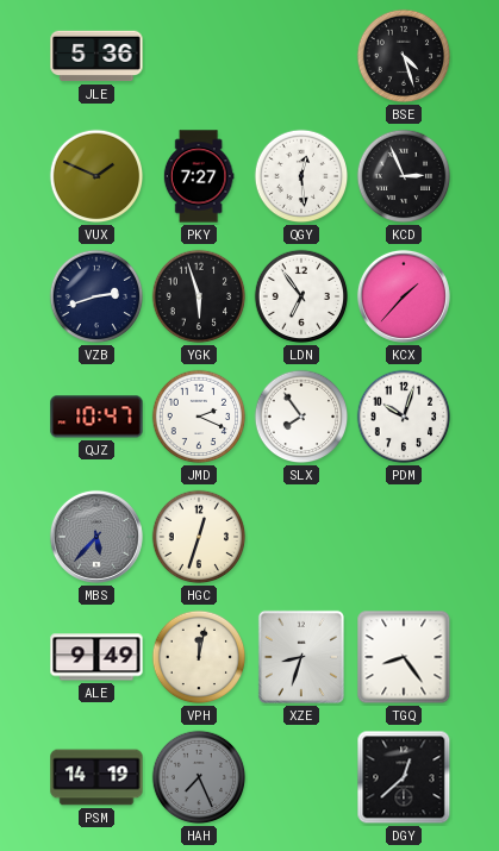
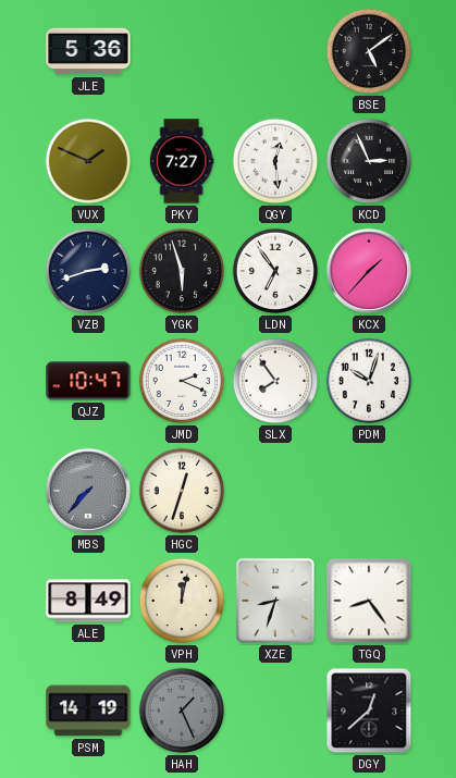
BSE: 4:27 -> 5:09 (369, 51)
MBS: 5:37 -> 7:37 (88, 491)
ALE: 9:49 -> 8:49 (88, 601)
HAH: 7:26 -> 1:26 (182, 711)
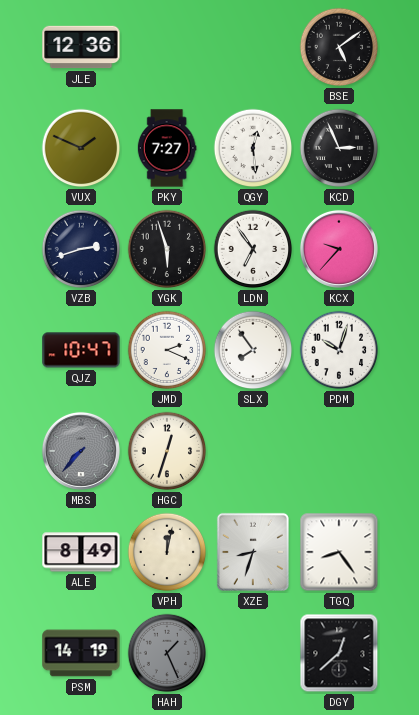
JLE: 5:36 -> 12:36 (81, 47)
KCX: 1:37 -> 9:37 (339, 249)
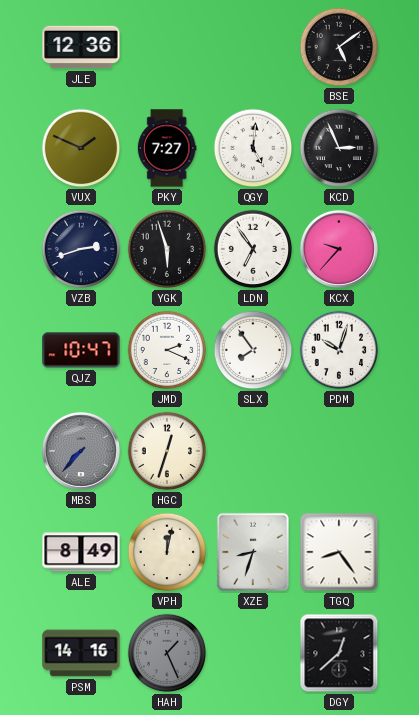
QGY: 12:29 -> 5:01 (253, 148)
PSM: 14:19 -> 14:16 (81, 653)
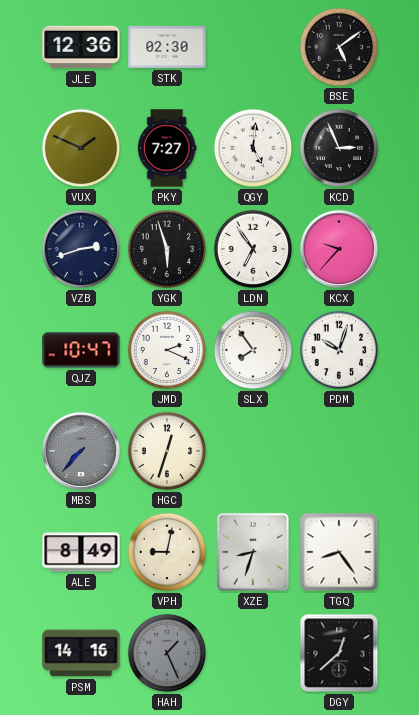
STK: none -> 02:30 (167, 47)
VPH: 12:02 -> 9:02 (167, 552)
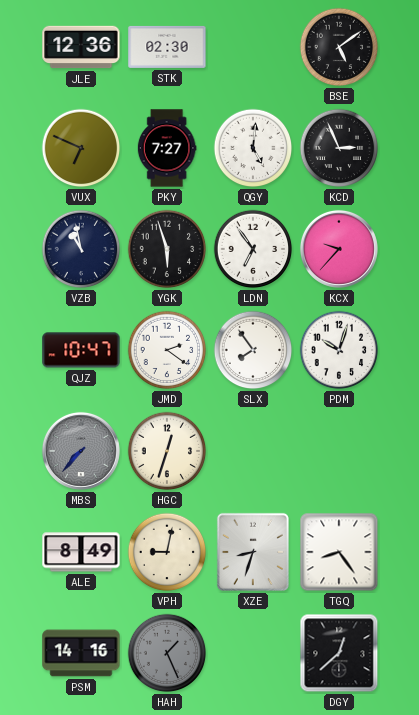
VUX: 1:49 -> 6:49 (81, 148)
VZB: 2:42 -> 10:58 (81, 249)
JMD: 2:19 -> 2:21 (167, 350)
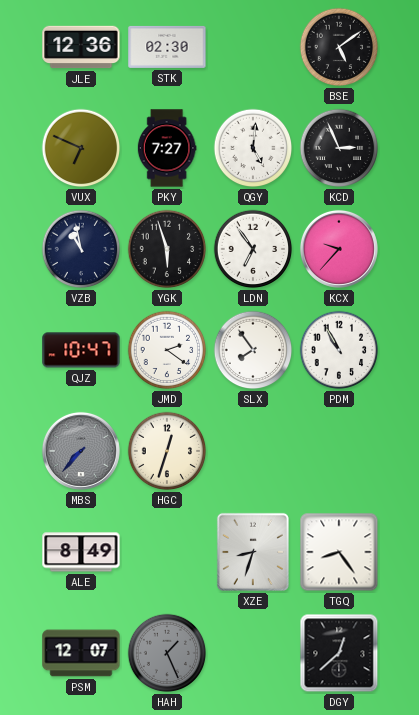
PDM: 10:03 -> 10:55 (339, 350)
VPH: 9:02 -> none (167, 552)
PSM: 14:16 -> 12:07 (81, 653)
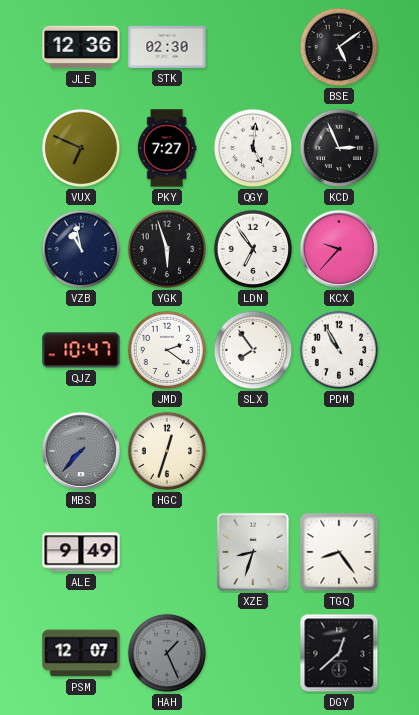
ALE: 8:49 -> 9:49 (81, 552)
